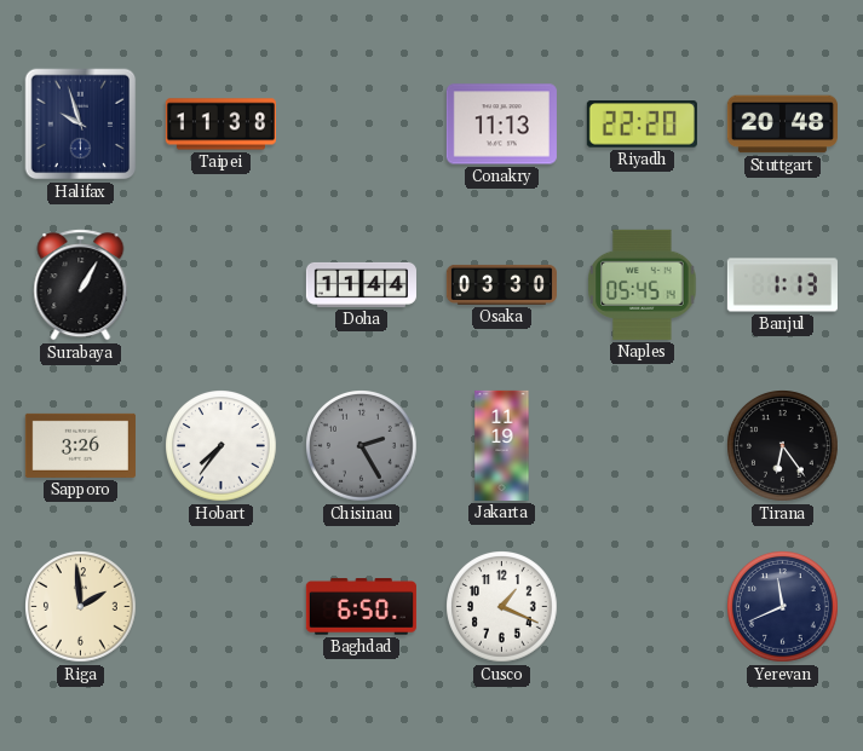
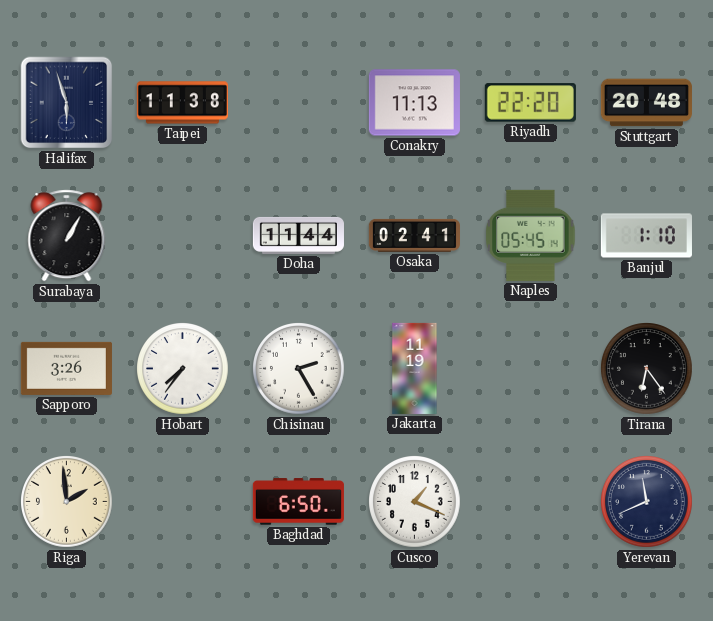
Halifax: 9:57 -> 5:57 (67, 103)
Osaka: 03:30 -> 02:41 (414, 235)
Banjul: 1:13 -> 1:10 (646, 236)
Chisinau dial: grey -> white (299, 369)
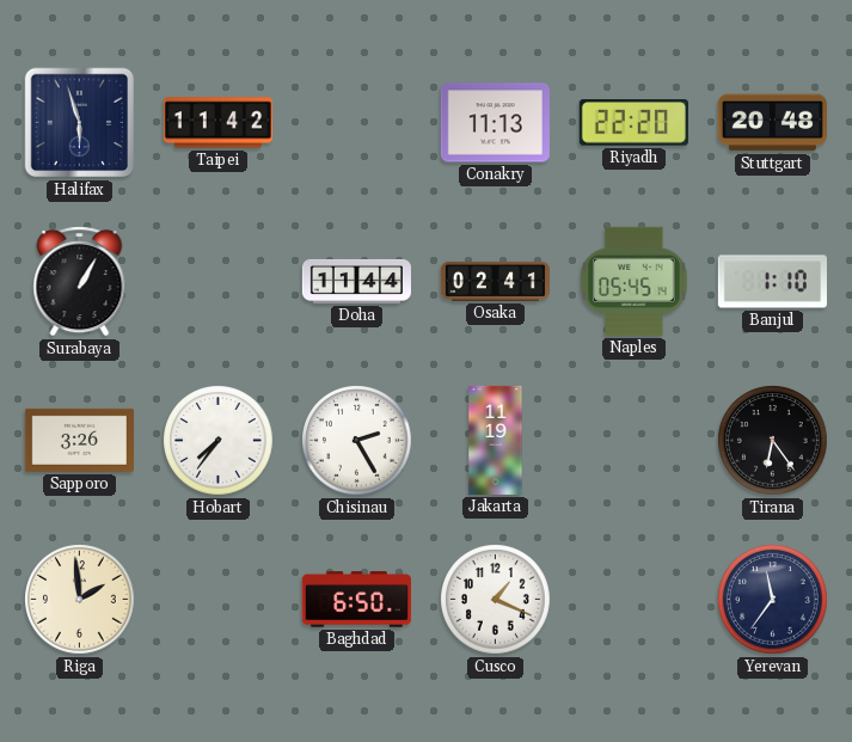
Taipei: 11:38 -> 11:42 (217, 123)
Yerevan: 11:41 -> 11:36 (773, 600)
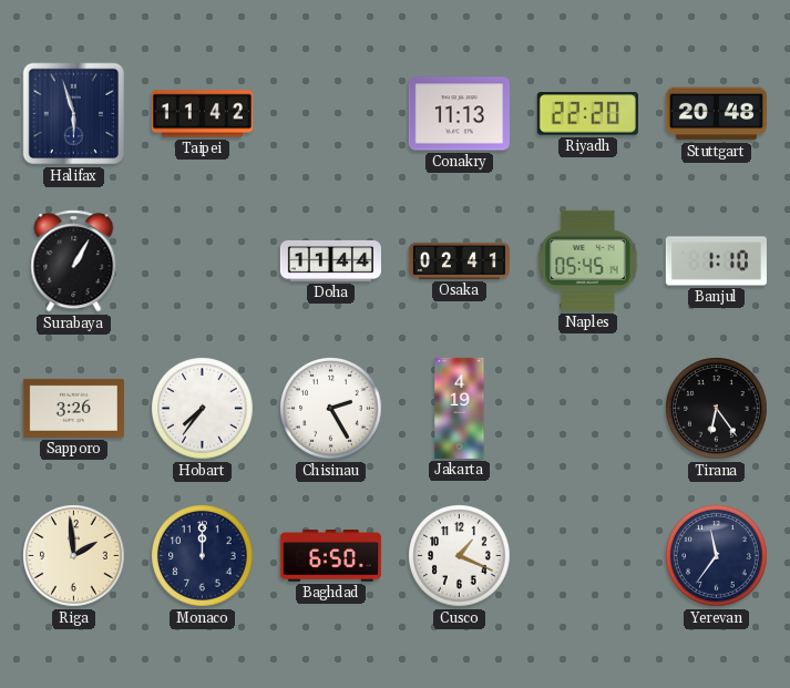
Jakarta: 11:19 -> 4:19 (460, 408)
Monaco: none -> 12:00 (203, 556)
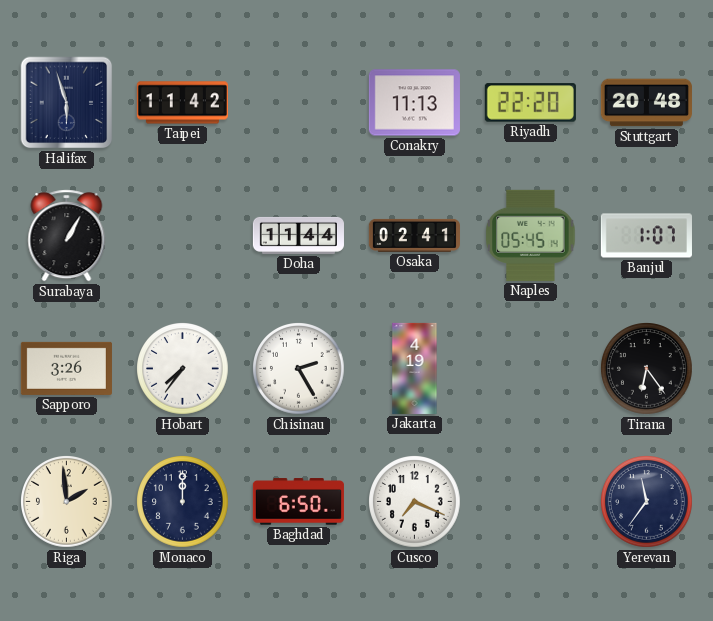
Banjul: 1:10 -> 1:07 (646, 236)
Cusco: 1:19 -> 7:19 (415, 502)
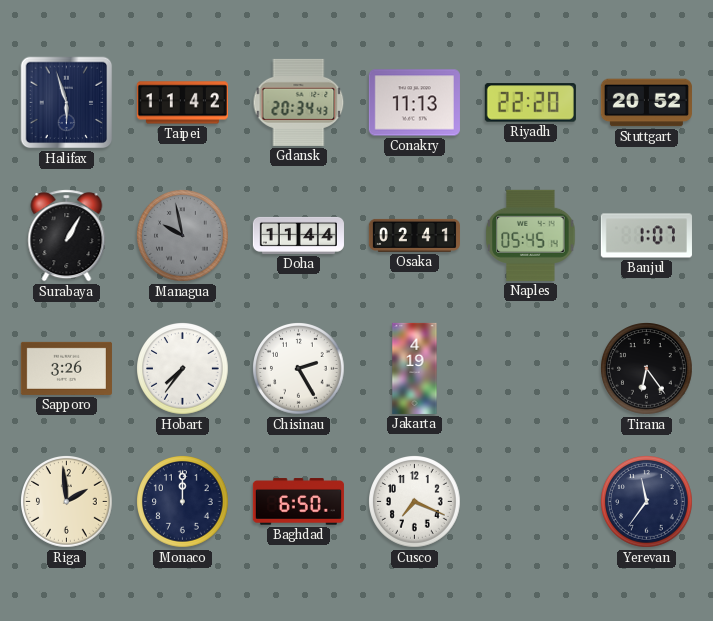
Gdansk: none -> 20:34 (299, 102)
Stuttgart: 20:48 -> 20:52 (646, 103)
Managua: none -> 9:58 (183, 236)
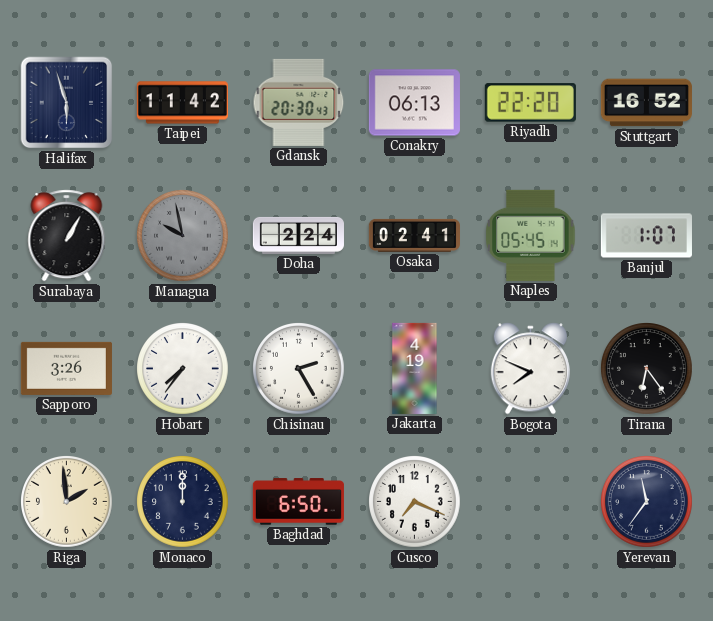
Gdansk: 20:34 -> 20:30 (299, 102)
Conakry: 11:13 -> 06:13 (414, 103)
Stuttgart: 20:52 -> 16:52 (646, 103)
Doha: 11:44 -> 2:24 (298, 235)
Bogota: none -> 7:49 (530, 369)
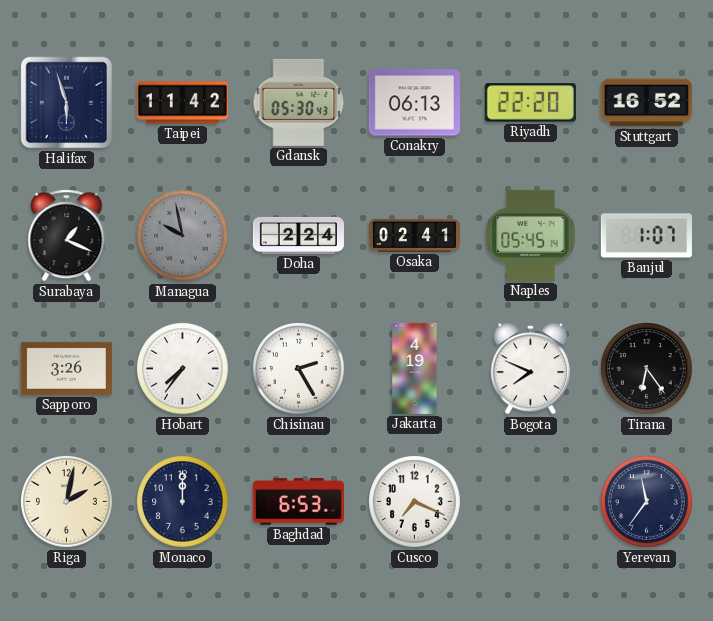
Gdansk: 20:30 -> 05:30 (299, 102)
Surabaya: 1:05 -> 1:19 (67, 236)
Riga: 1:59 -> 2:02 (67, 502)
Baghdad: 6:50 -> 6:53 (298, 502)
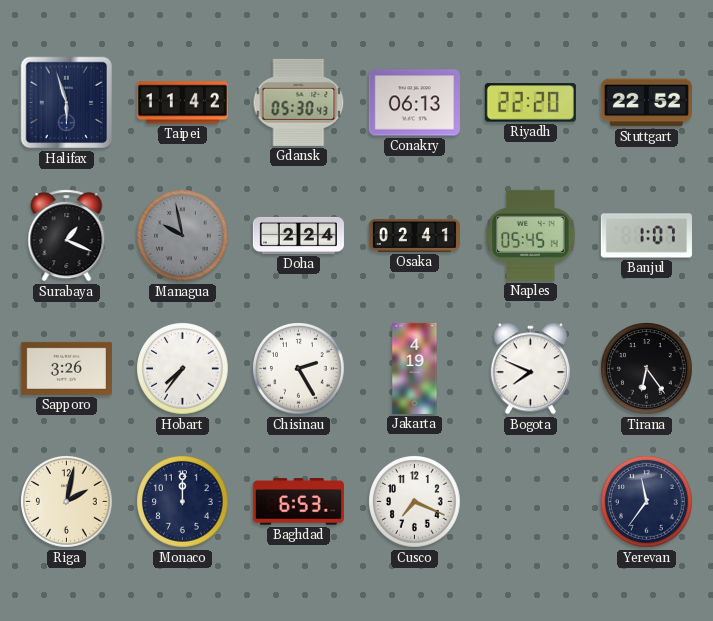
Stuttgart: 16:52 -> 22:52 (646, 103)
